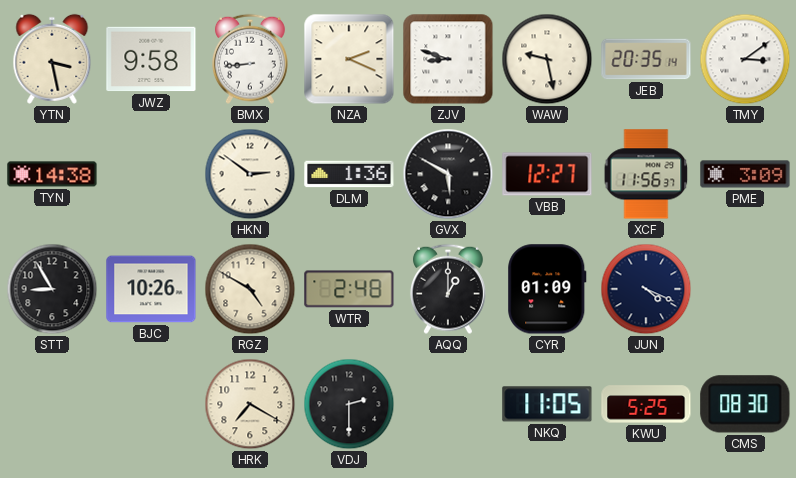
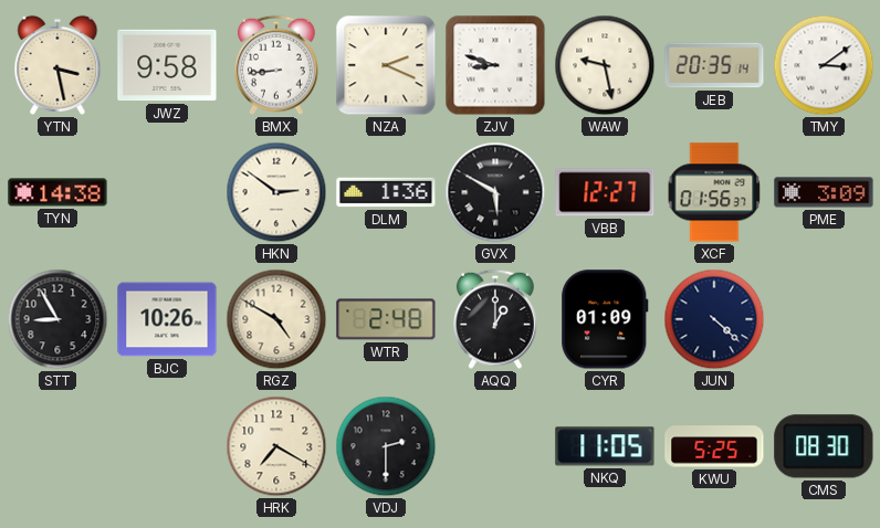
XCF: 11:56 -> 01:56 (714, 192)
JUN: 4:19 -> 4:22 (714, 319)
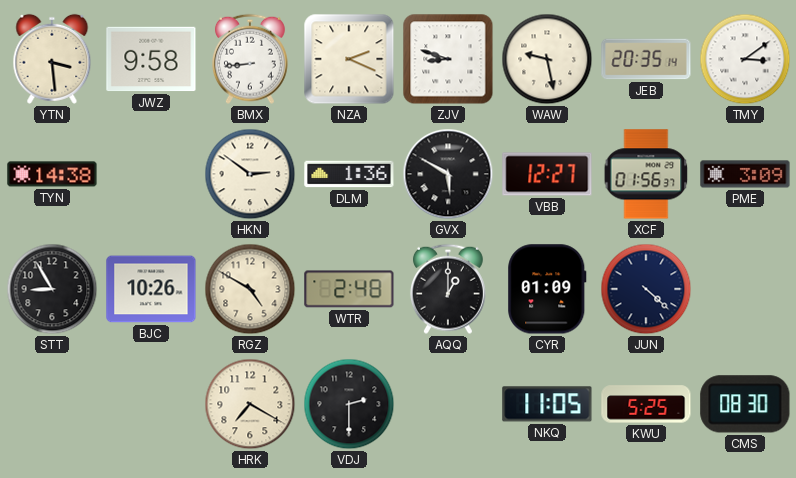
YTN: 3:28 -> 3:29 (52, 59)
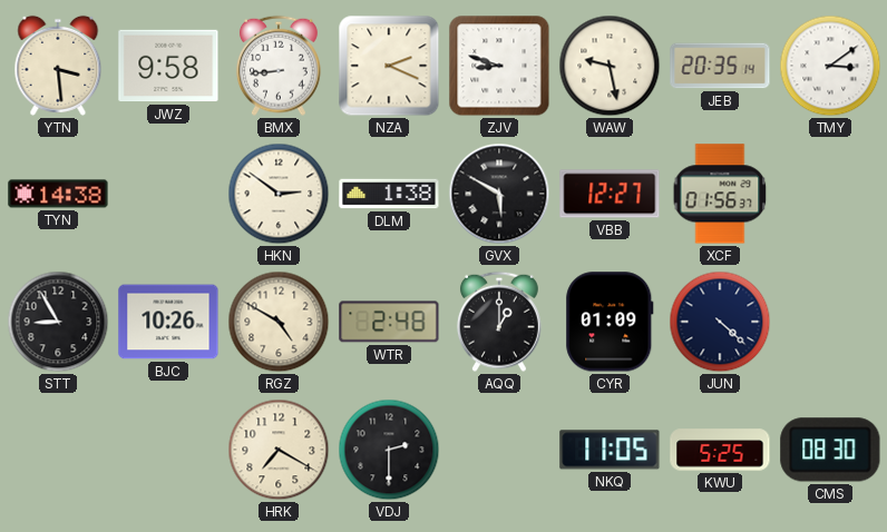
DLM: 1:36 -> 1:38 (389, 194)
PME: 3:09 -> none (745, 174)
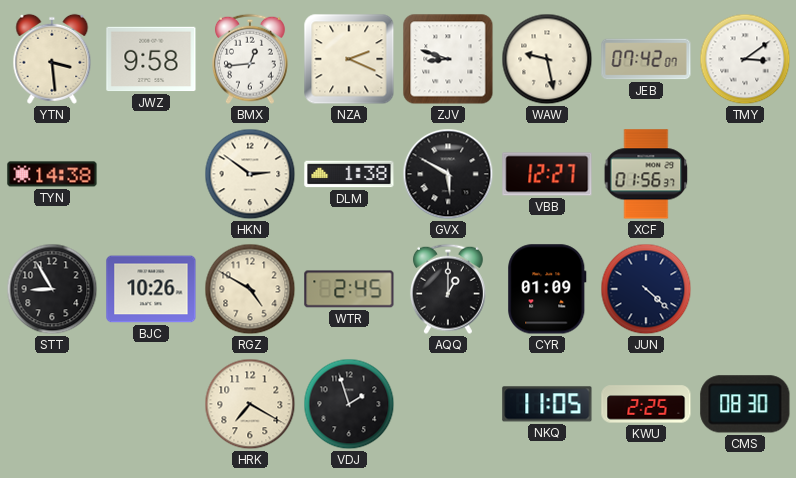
BMX: 8:44 -> 12:44 (250, 59)
JEB: 20:35 -> 07:42 (646, 59)
WTR: 2:48 -> 2:45 (349, 289)
VDJ: 2:30 -> 1:57 (349, 404)
KWU: 5:25 -> 2:25 (646, 404)
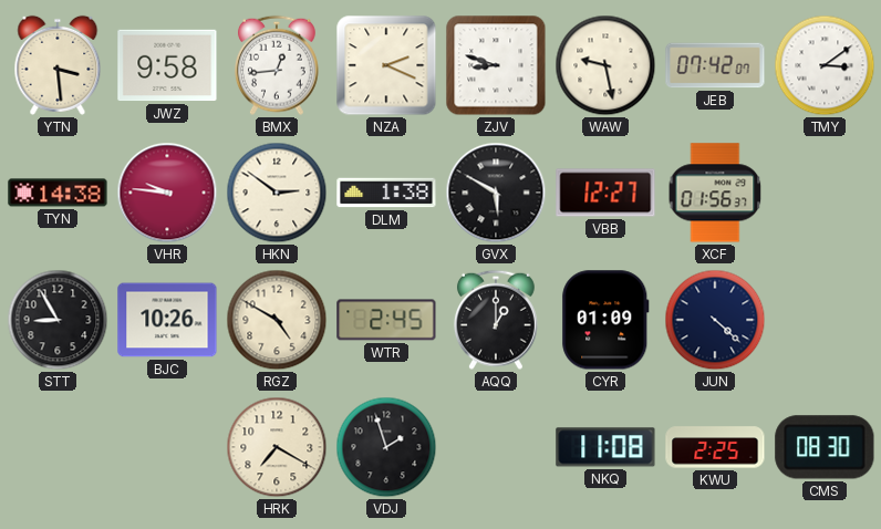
VHR: none -> 9:46 (167, 193)
NKQ: 11:05 -> 11:08 (605, 447)
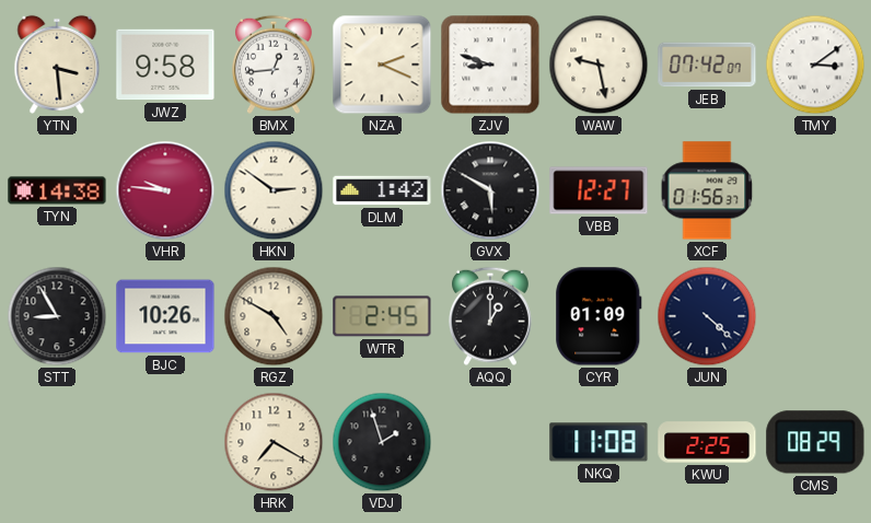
DLM: 1:38 -> 1:42 (382, 190)
CMS: 08:30 -> 08:29 (815, 442)
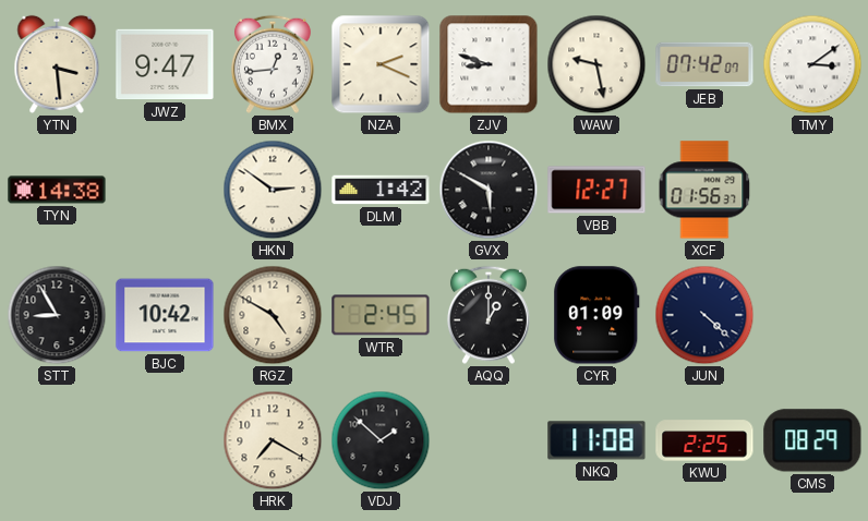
JWZ: 9:58 -> 9:47 (165, 64)
VHR: 9:46 -> none (165, 190)
BJC: 10:26 -> 10:42 (165, 315)
VDJ: 1:57 -> 1:52 (381, 440)
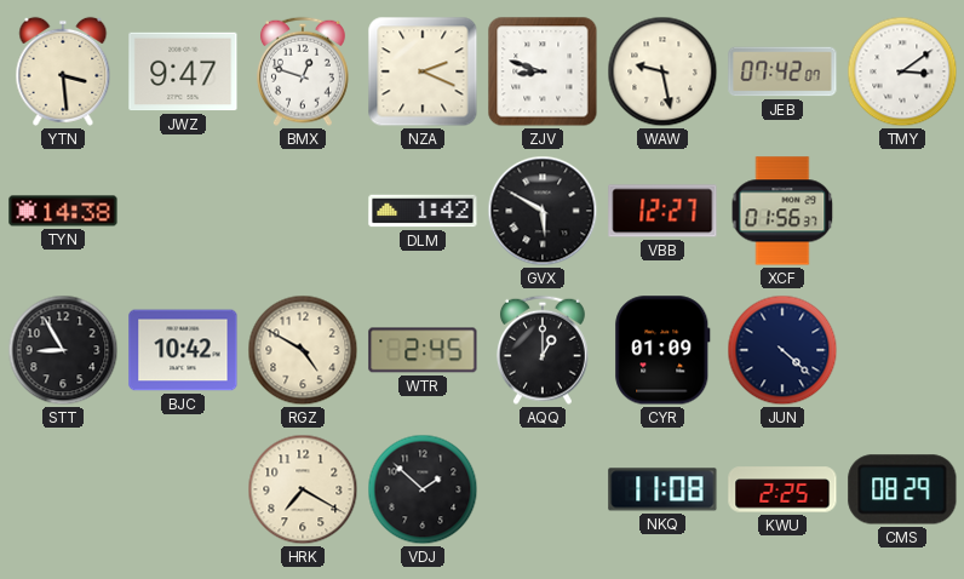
BMX: 12:44 -> 12:48 (303, 71)
HKN: 2:51 -> none (273, 190)
